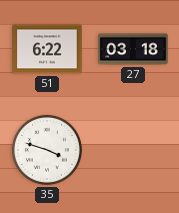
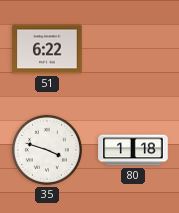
27: 03:18 -> none (133, 49)
80: none -> 1:18 (133, 150)
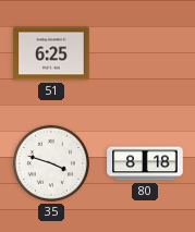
51: 6:22 -> 6:25 (51, 53)
80: 1:18 -> 8:18 (145, 163)
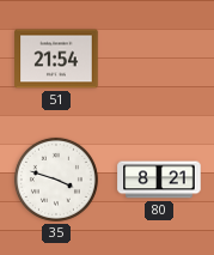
51: 6:25 -> 21:54 (56, 59)
80: 8:18 -> 8:21 (159, 180)
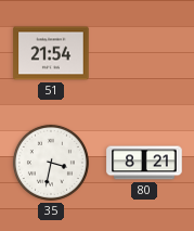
35: 3:48 -> 3:32 (51, 163)
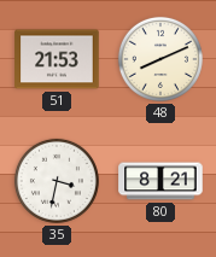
51: 21:54 -> 21:53 (57, 59)
48: none -> 8:11 (160, 59)
